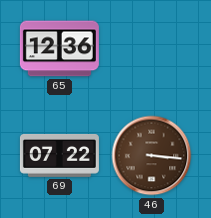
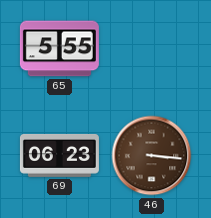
65: 12:36 -> 5:55 (59, 49)
69: 07:22 -> 06:23 (59, 155)
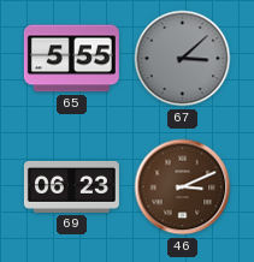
67: none -> 3:08 (183, 59)
46: 3:16 -> 3:11 (183, 187)
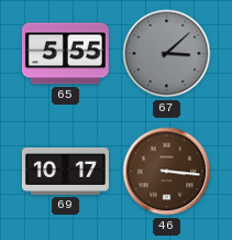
69: 06:23 -> 10:17 (65, 171)
46: 3:11 -> 3:16 (167, 172)
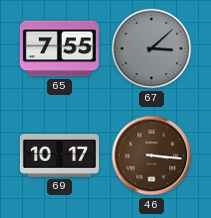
65: 5:55 -> 7:55 (59, 49)
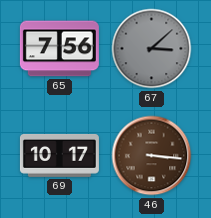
65: 7:55 -> 7:56 (59, 49)
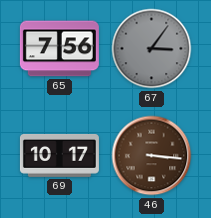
67: 3:08 -> 3:06 (152, 49)
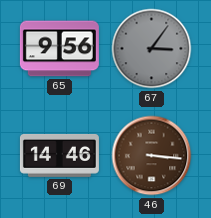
65: 7:56 -> 9:56 (59, 49)
69: 10:17 -> 14:46 (59, 155)
